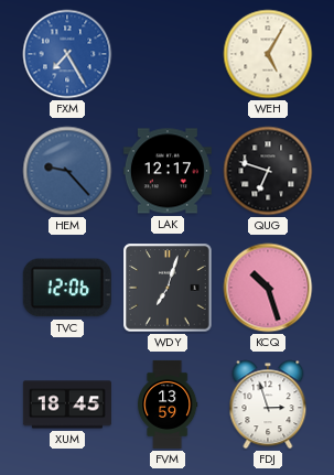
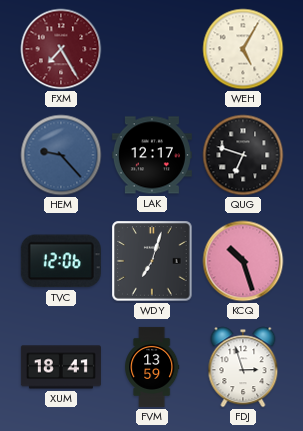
FXM dial: blue -> burgundy (61, 49)
XUM: 18:45 -> 18:41 (61, 367)
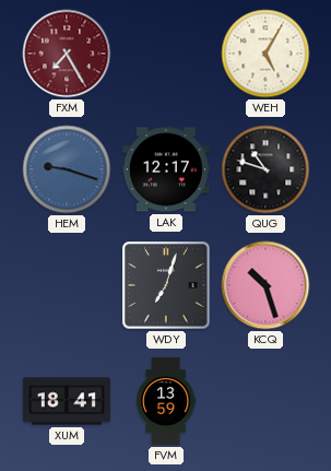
HEM: 9:23 -> 9:18 (67, 169)
QUG: 6:48 -> 10:48 (265, 169)
TVC: 12:06 -> none (61, 261)
FDJ: 2:57 -> none (243, 367)
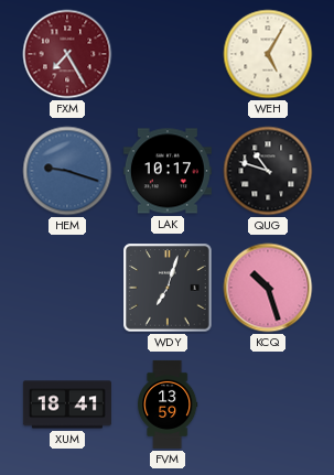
LAK: 12:17 -> 10:17 (168, 171)
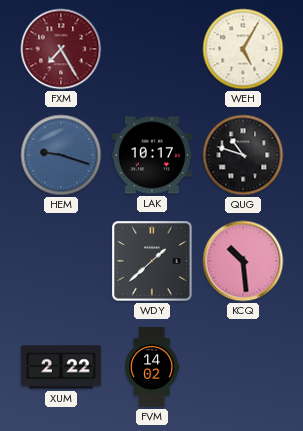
WDY: 7:03 -> 1:38 (152, 261)
KCQ: 10:27 -> 10:29 (243, 261)
XUM: 18:41 -> 2:22 (61, 367)
FVM: 13:59 -> 14:02 (152, 367)
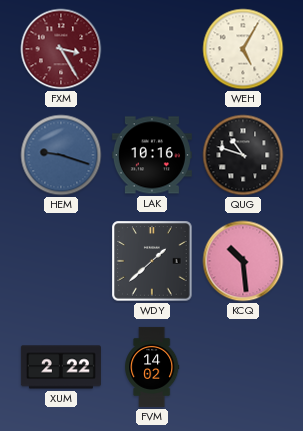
FXM: 7:25 -> 3:25 (61, 49)
LAK: 10:17 -> 10:16 (152, 155)
